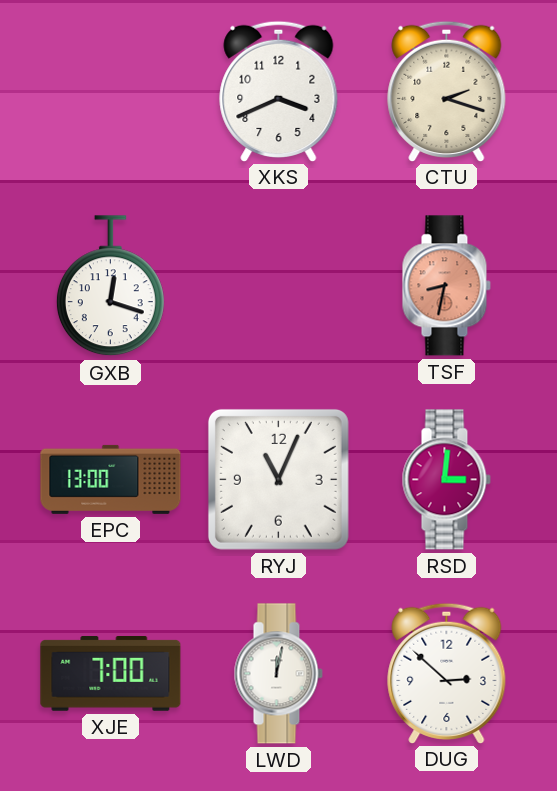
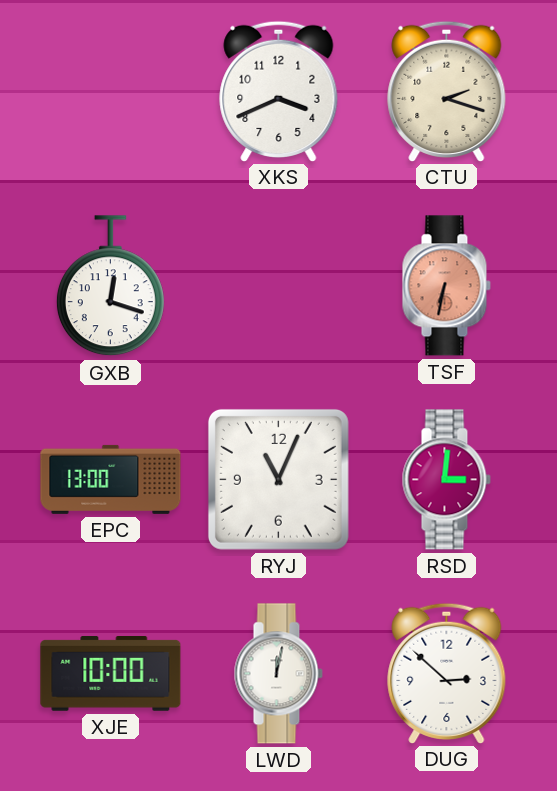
TSF: 8:32 -> 6:32 (446, 286)
XJE: 7:00 -> 10:00 (111, 674)
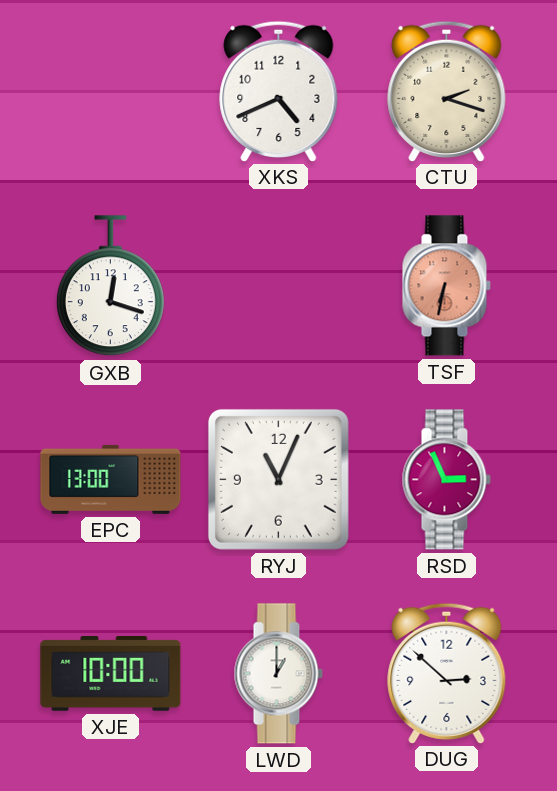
XKS: 3:41 -> 4:41 (279, 91)
RSD: 3:01 -> 2:56 (446, 480)
LWD: 12:02 -> 1:00 (278, 674)
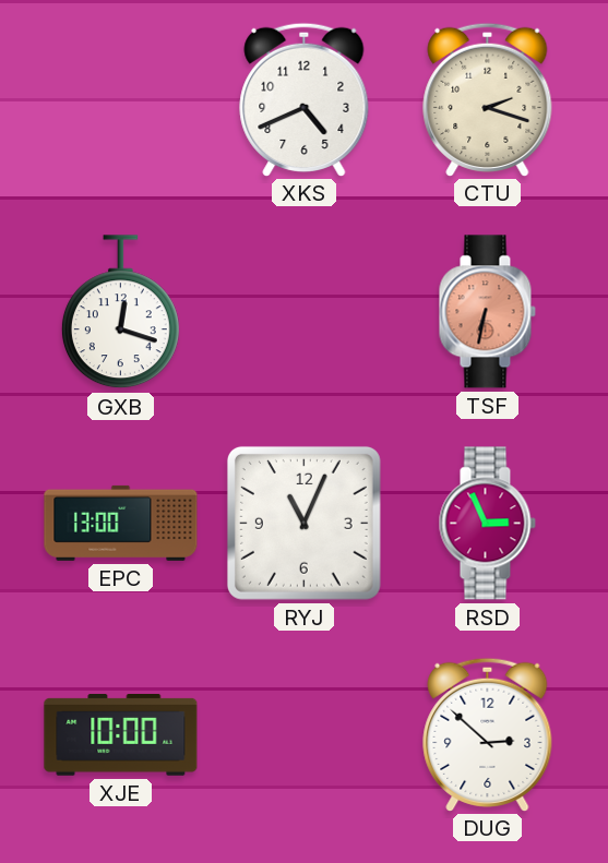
LWD: 1:00 -> none (278, 674)
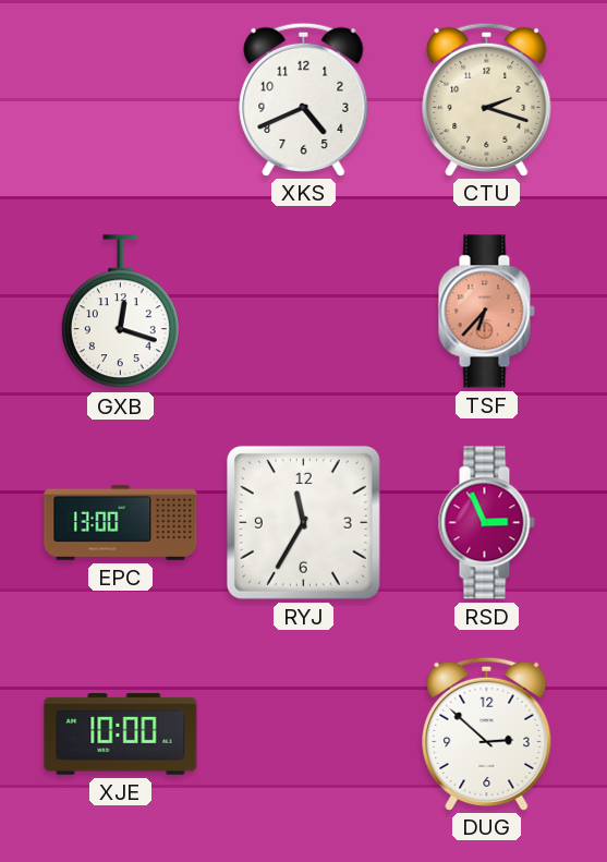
TSF: 6:32 -> 6:37 (486, 312)
RYJ: 11:04 -> 11:35 (303, 522)
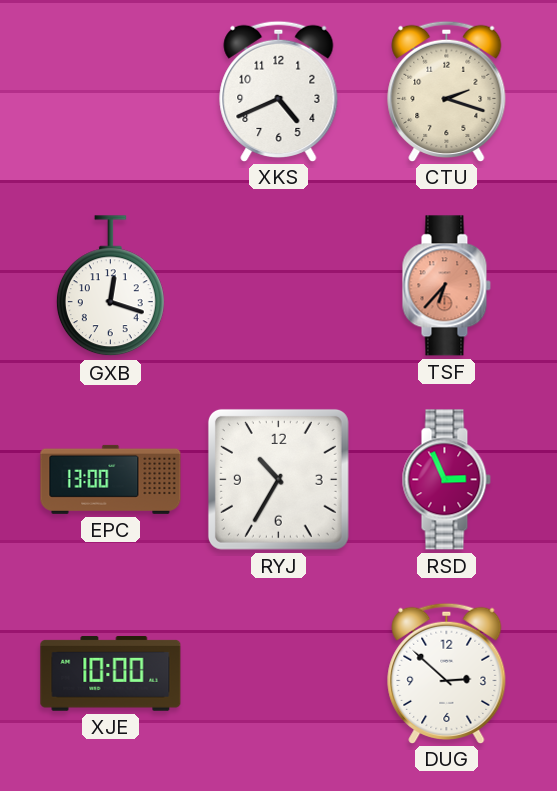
RYJ: 11:35 -> 10:35 (278, 479)
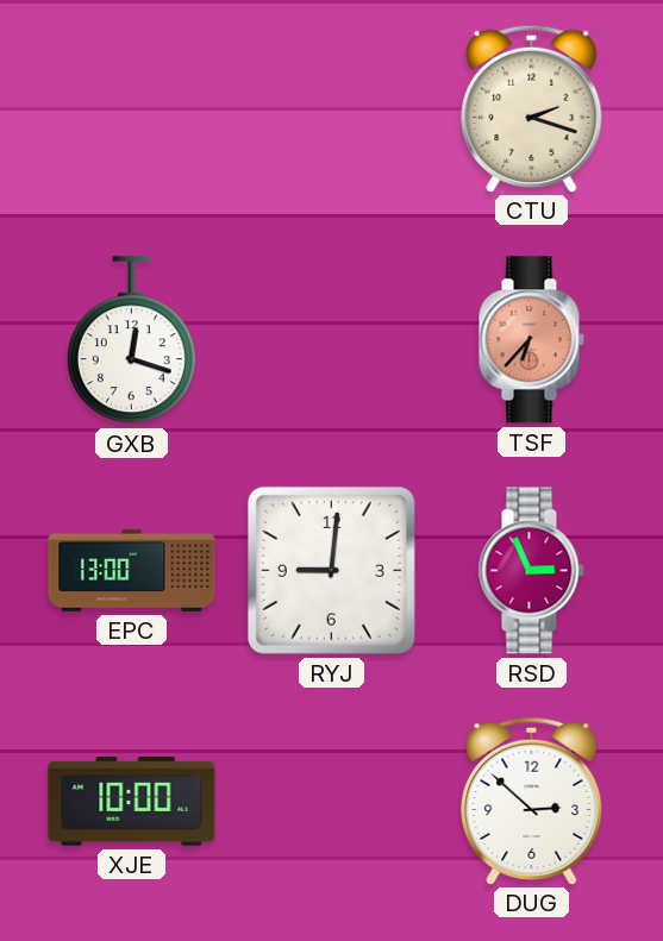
XKS: 4:41 -> none (279, 91)
RYJ: 10:35 -> 9:01 (331, 570)
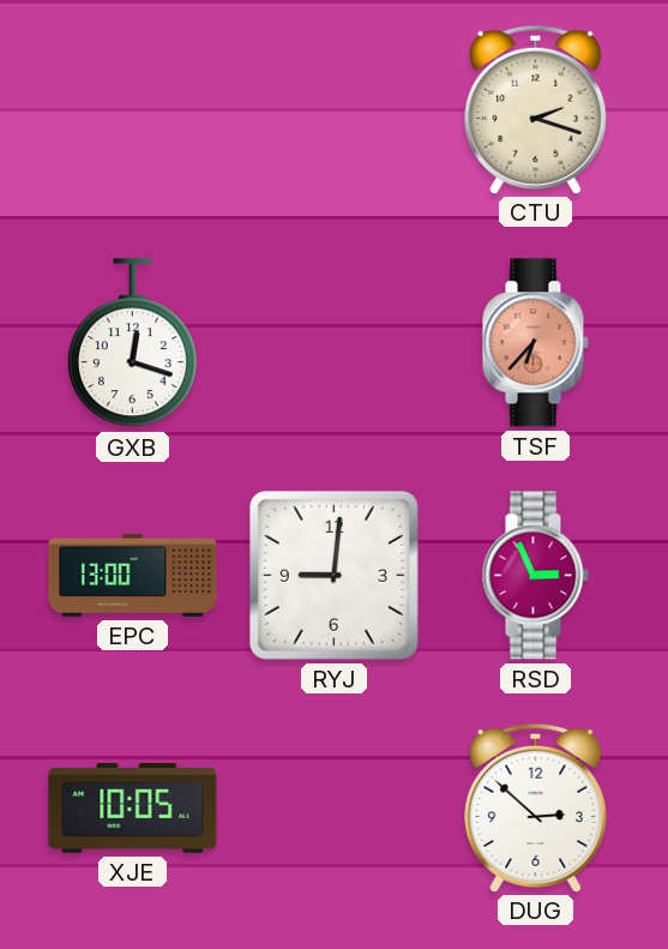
XJE: 10:00 -> 10:05 (133, 809)
